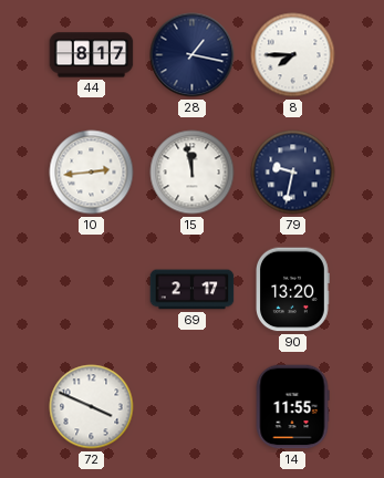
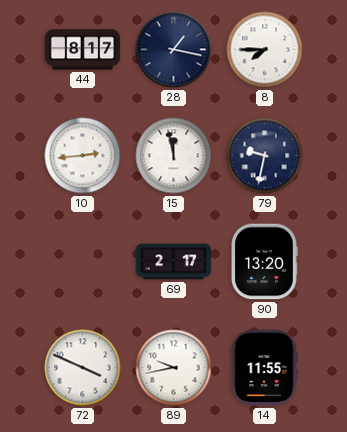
89: none -> 9:43 (174, 368)
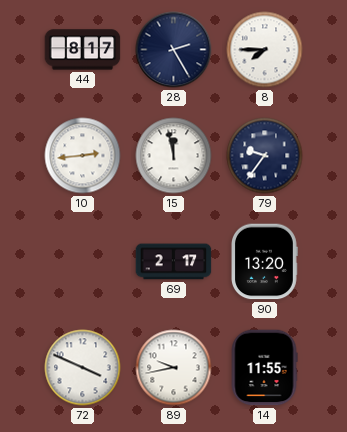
28: 1:17 -> 2:25 (174, 50)
79: 9:32 -> 9:36 (265, 156)
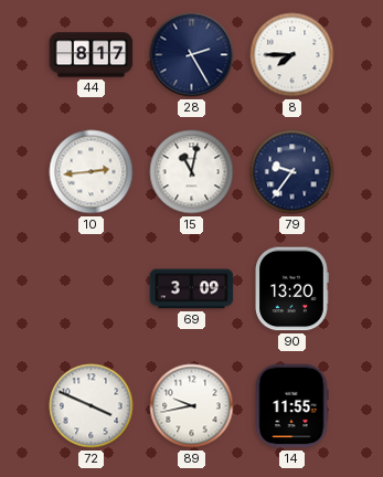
15: 11:58 -> 11:02 (192, 172)
69: 2:17 -> 3:09 (192, 289)
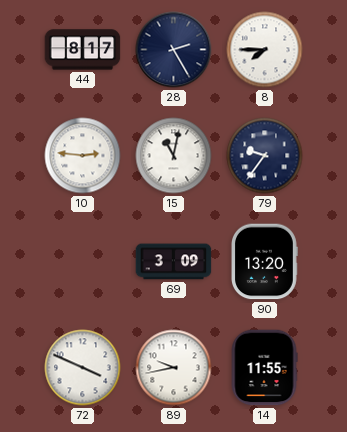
10: 2:44 -> 2:46 (83, 156)
